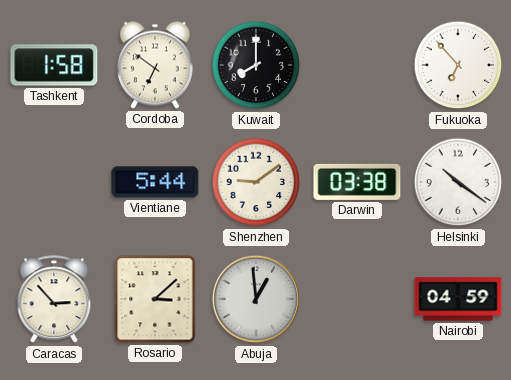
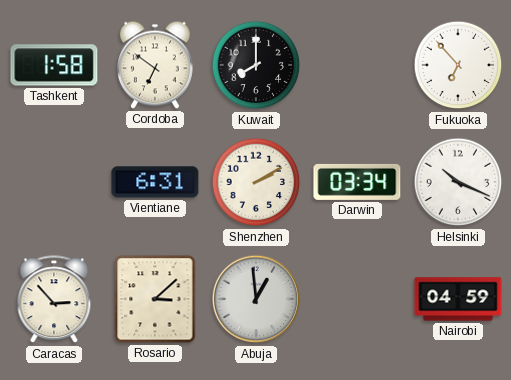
Vientiane: 5:44 -> 6:31 (155, 182)
Shenzhen: 9:09 -> 2:10 (256, 182)
Darwin: 03:38 -> 03:34 (357, 182)
Helsinki: 10:21 -> 10:19 (458, 182)
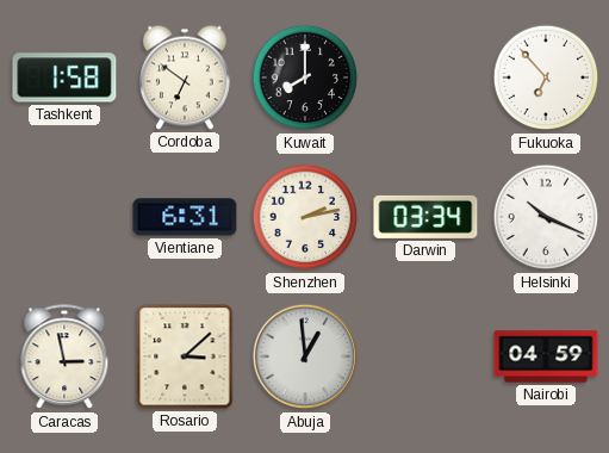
Shenzhen: 2:10 -> 2:13 (305, 217)
Caracas: 2:53 -> 2:58 (64, 358)
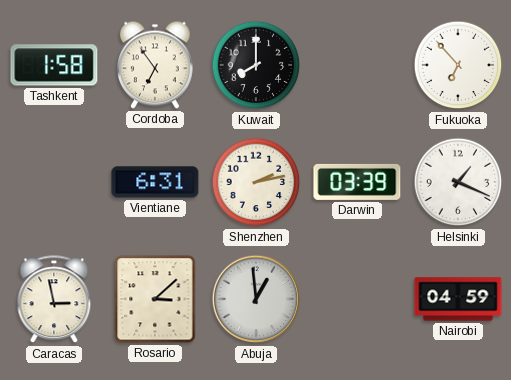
Cordoba: 6:51 -> 6:54 (155, 65)
Darwin: 03:34 -> 03:39 (357, 182)
Helsinki: 10:19 -> 1:19 (458, 182)
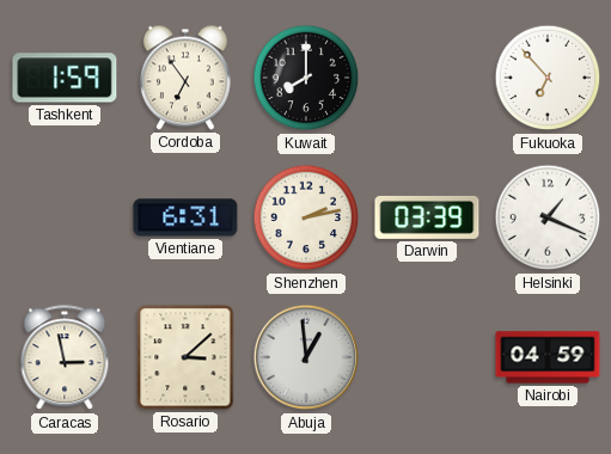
Tashkent: 1:58 -> 1:59 (65, 78)
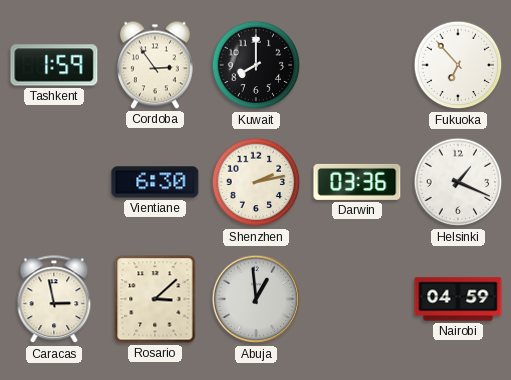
Cordoba: 6:54 -> 2:54 (155, 65)
Vientiane: 6:31 -> 6:30 (155, 182)
Darwin: 03:39 -> 03:36 (357, 182)
